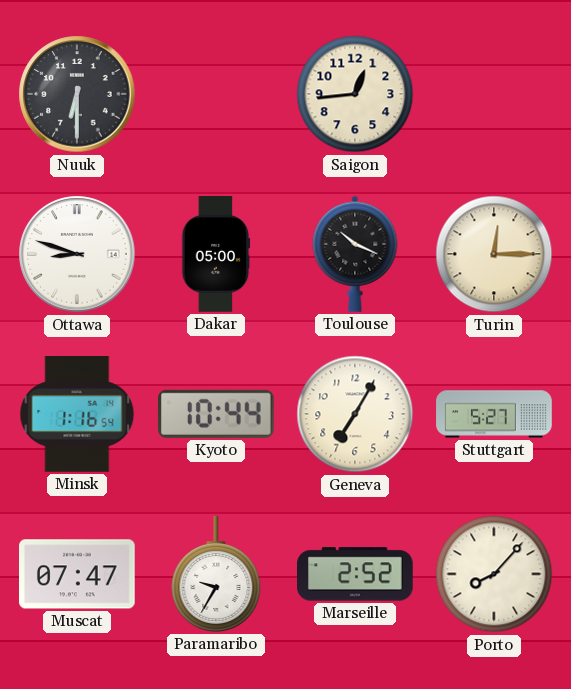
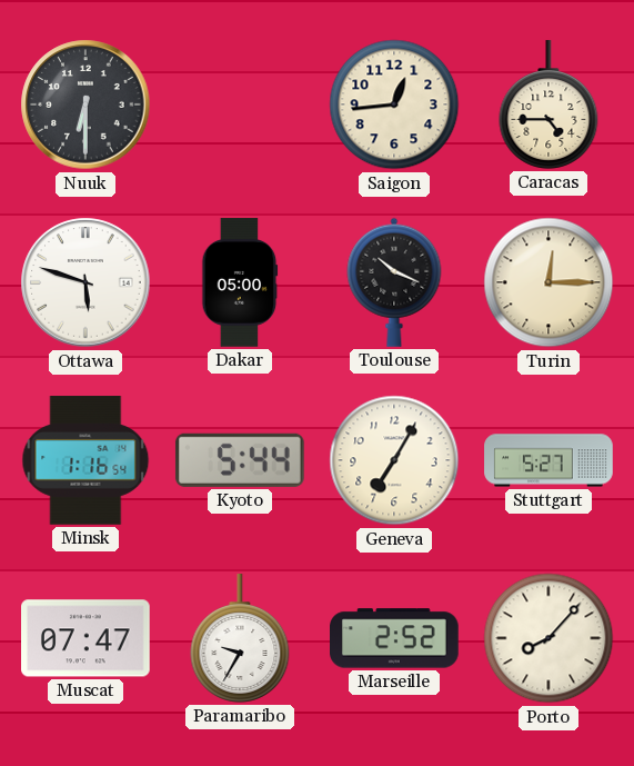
Caracas: none -> 4:45 (549, 105)
Ottawa: 8:48 -> 5:48 (85, 282)
Kyoto: 10:44 -> 5:44 (240, 460)
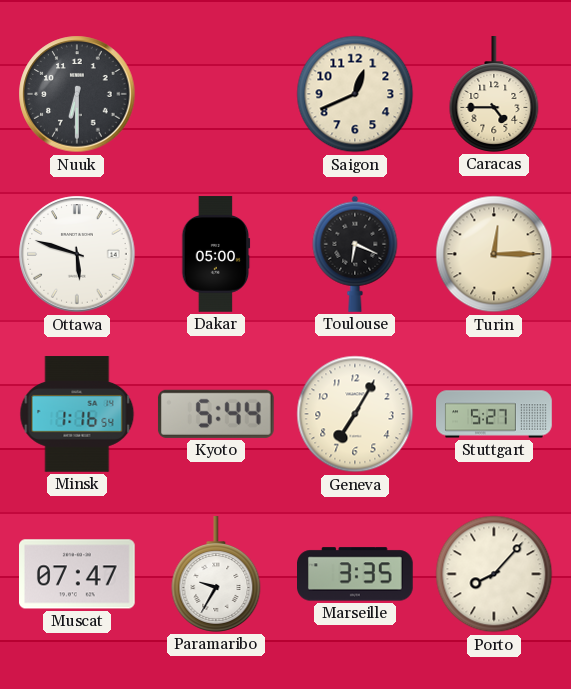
Saigon: 12:44 -> 12:41 (355, 94)
Toulouse: 10:19 -> 6:19 (355, 254)
Marseille: 2:52 -> 3:35 (356, 574)
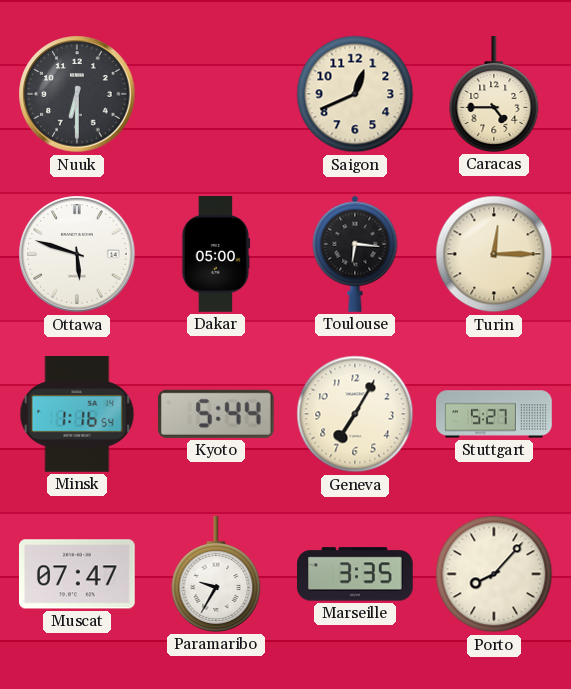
Toulouse: 6:19 -> 6:16 (355, 254)
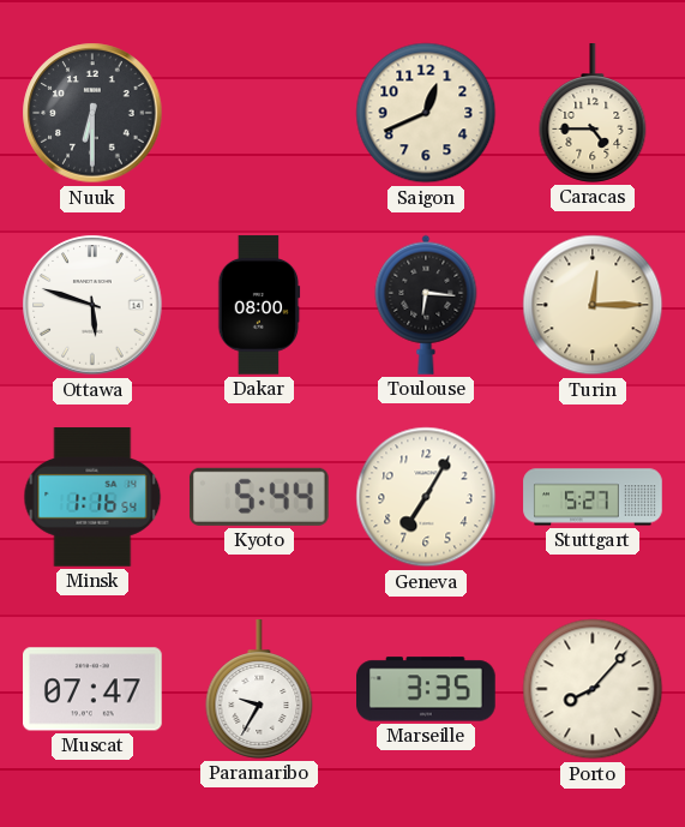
Dakar: 05:00 -> 08:00 (259, 305)
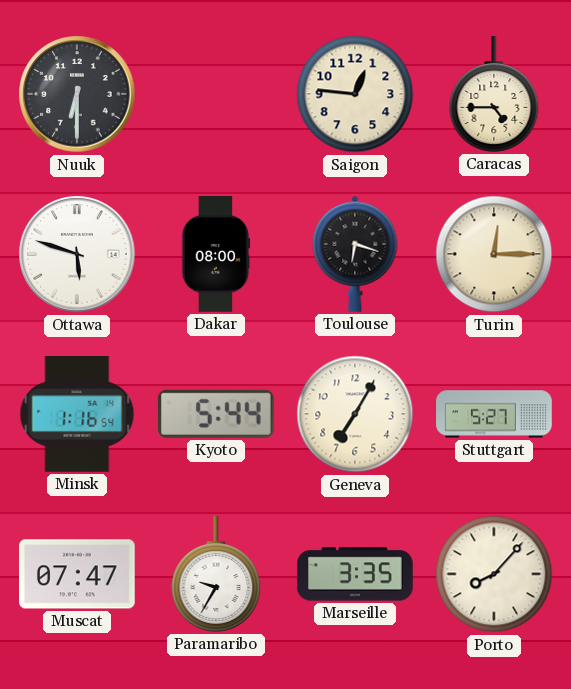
Saigon: 12:41 -> 12:46 (355, 94)
Toulouse: 6:16 -> 6:18 (355, 254)
